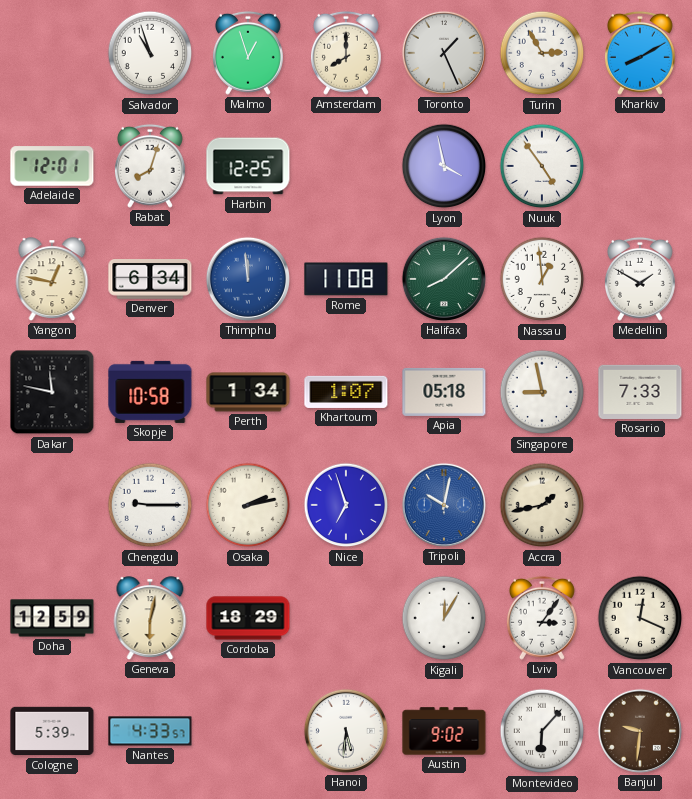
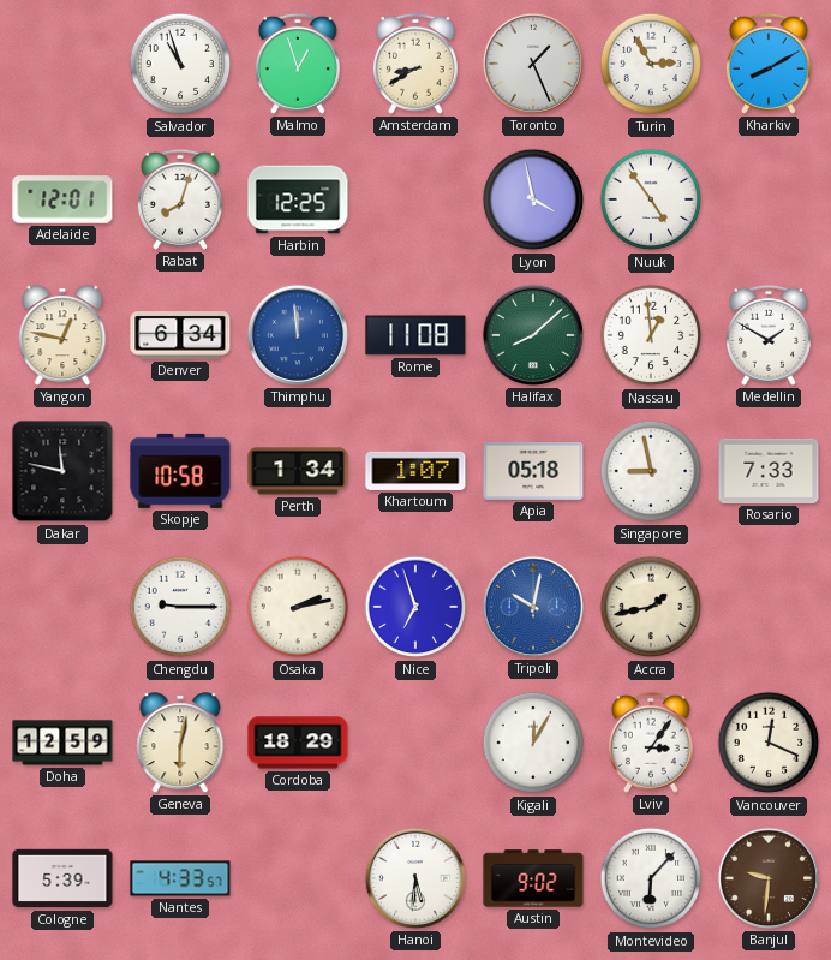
Amsterdam: 8:00 -> 8:40 (416, 64)
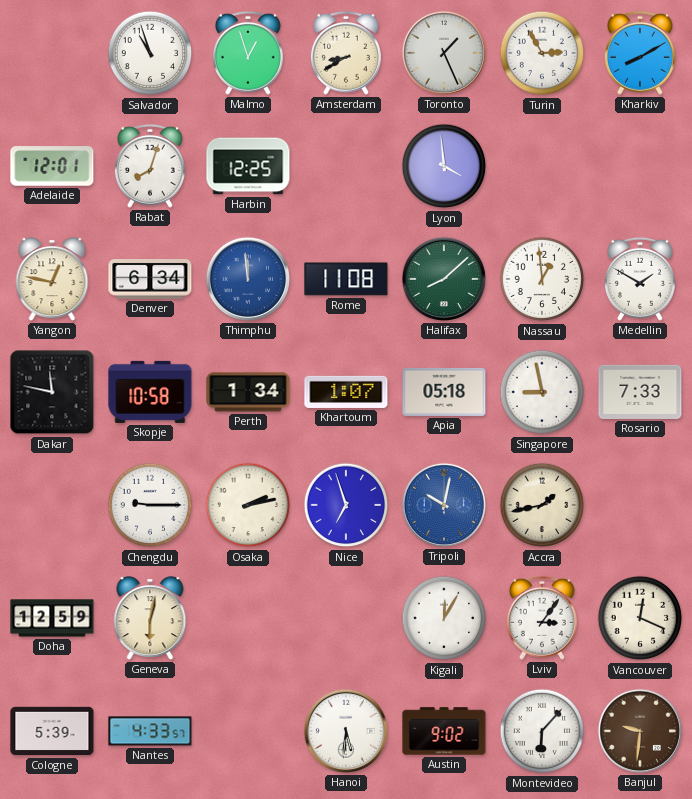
Lyon: 3:58 -> 3:59 (444, 166)
Nuuk: 4:54 -> none (651, 199)
Cordoba: 18:29 -> none (298, 743)
